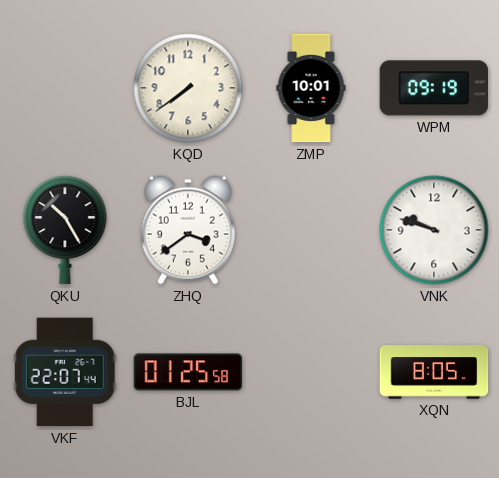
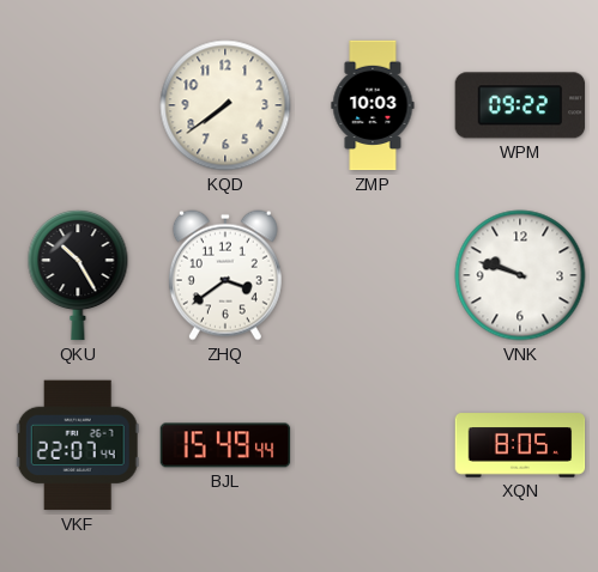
ZMP: 10:01 -> 10:03 (373, 105)
WPM: 09:19 -> 09:22 (520, 105)
BJL: 01:25 -> 15:49 (225, 445)
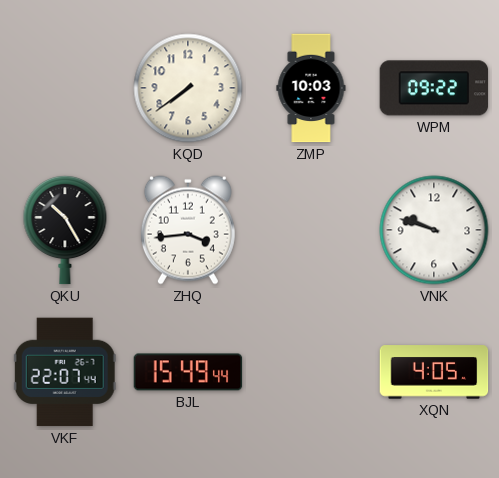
ZHQ: 3:39 -> 3:44 (188, 230)
XQN: 8:05 -> 4:05 (434, 372)
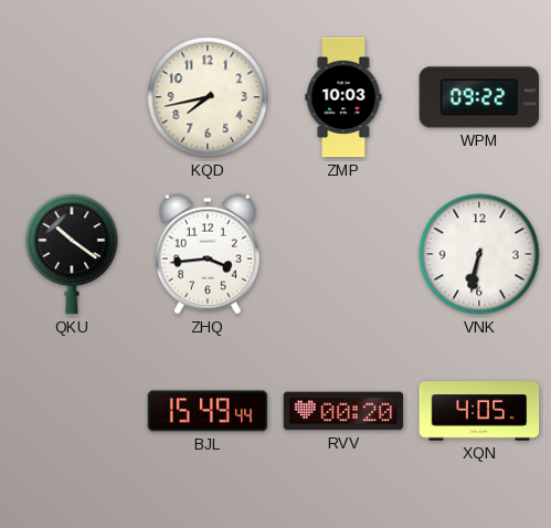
KQD: 7:39 -> 7:43 (208, 97)
QKU: 10:25 -> 10:21 (72, 254)
VNK: 9:48 -> 6:32 (479, 254)
VKF: 22:07 -> none (65, 372)
RVV: none -> 00:20 (343, 411)
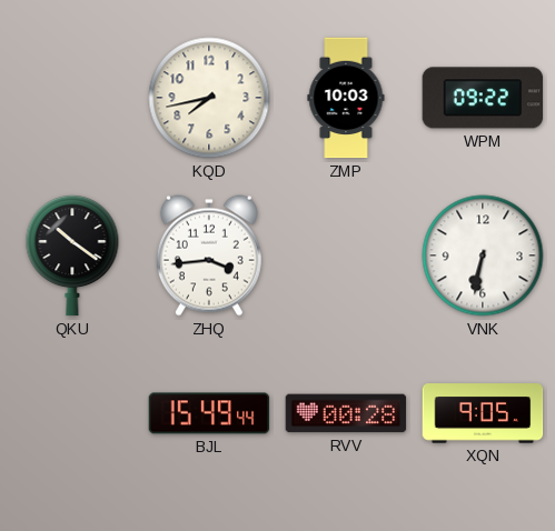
RVV: 00:20 -> 00:28 (346, 413)
XQN: 4:05 -> 9:05 (483, 413)
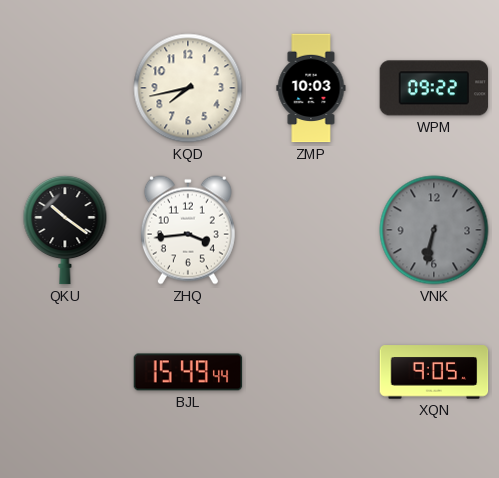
VNK dial: white -> grey (434, 230)
RVV: 00:28 -> none (346, 413)
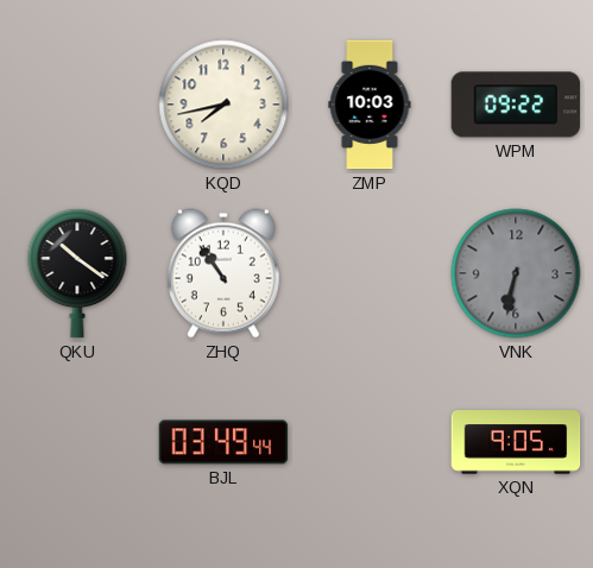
ZHQ: 3:44 -> 10:54 (223, 273)
BJL: 15:49 -> 03:49 (223, 442)
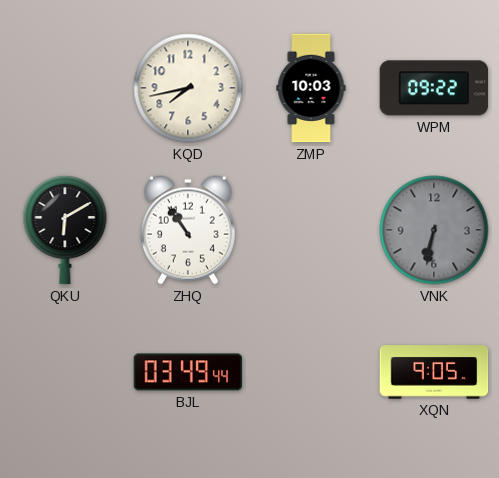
QKU: 10:21 -> 6:10 (65, 230)
